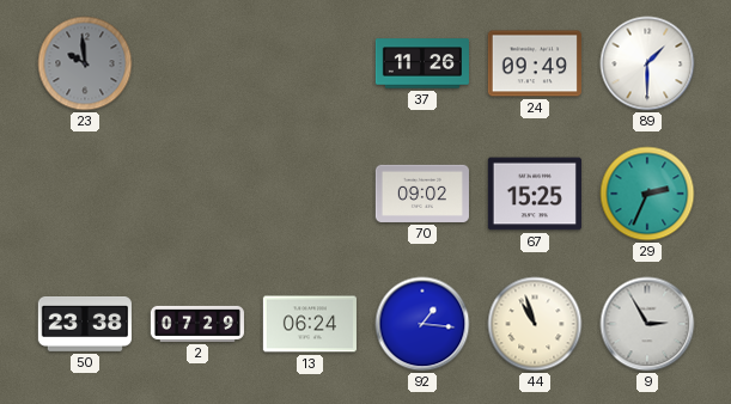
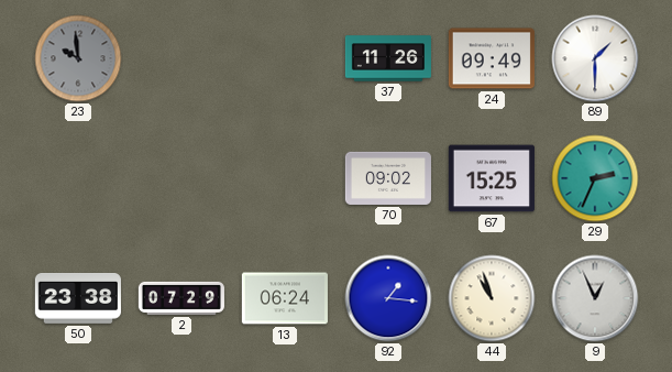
9: 2:55 -> 12:56 (595, 298)
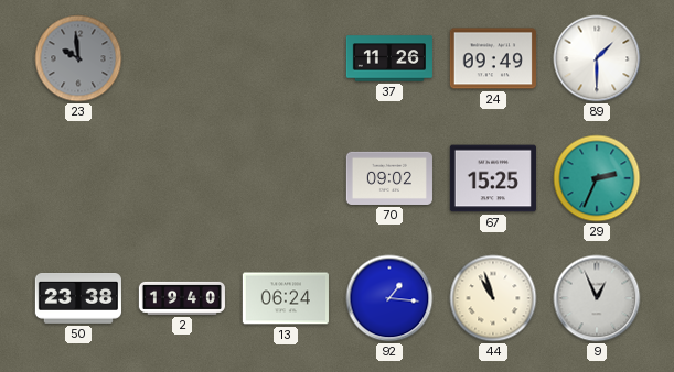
2: 07:29 -> 19:40 (182, 298)
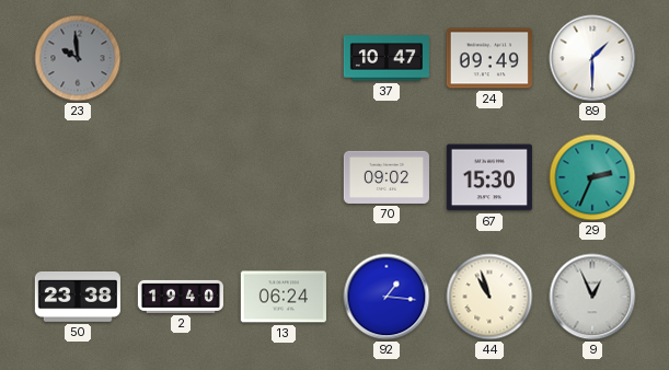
37: 11:26 -> 10:47 (385, 58)
67: 15:25 -> 15:30 (489, 177)
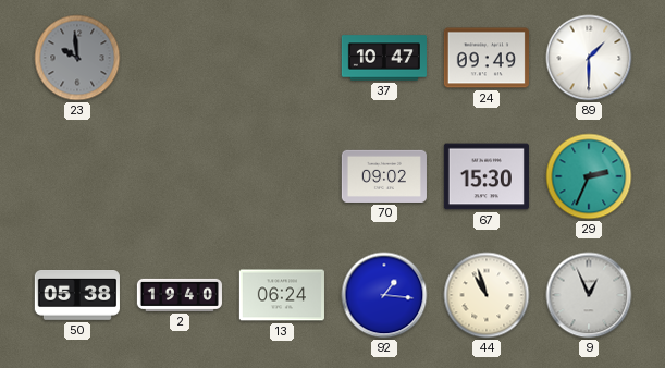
50: 23:38 -> 05:38 (77, 296)
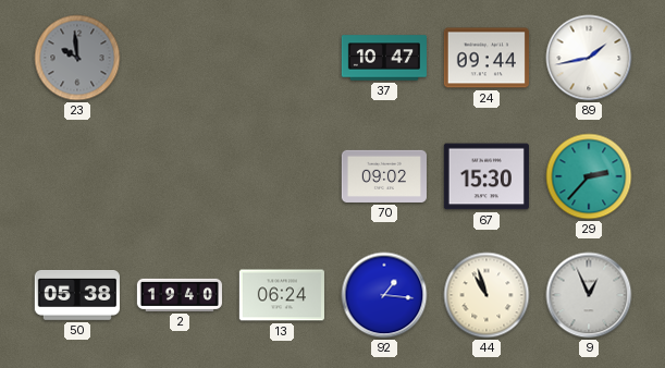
24: 09:49 -> 09:44 (487, 58)
89: 1:30 -> 1:43 (589, 58)
29: 2:34 -> 2:37 (589, 176)
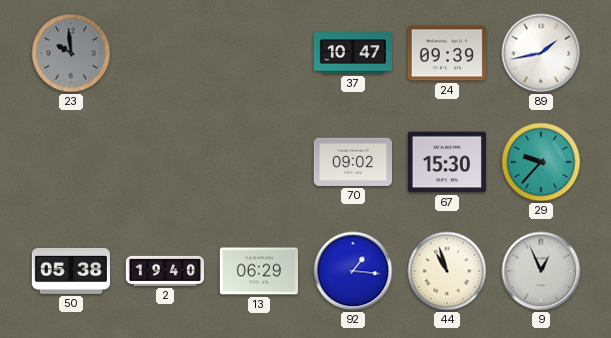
24: 09:44 -> 09:39 (447, 53)
29: 2:37 -> 9:37 (541, 162)
13: 06:24 -> 06:29 (259, 271)
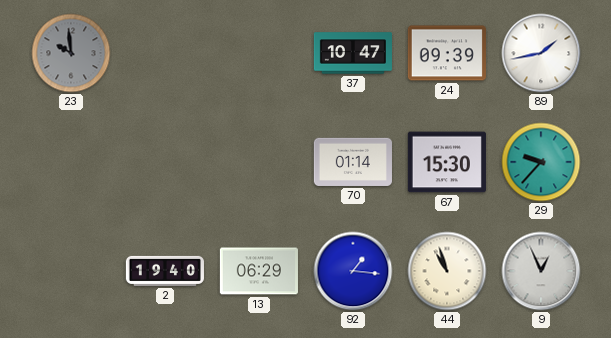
70: 09:02 -> 01:14 (353, 162)
50: 05:38 -> none (71, 272)
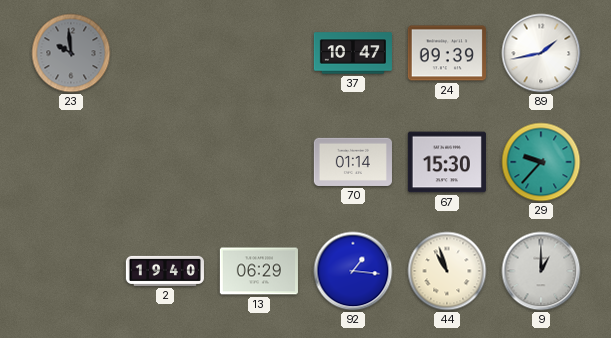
9: 12:56 -> 1:00 (541, 271)
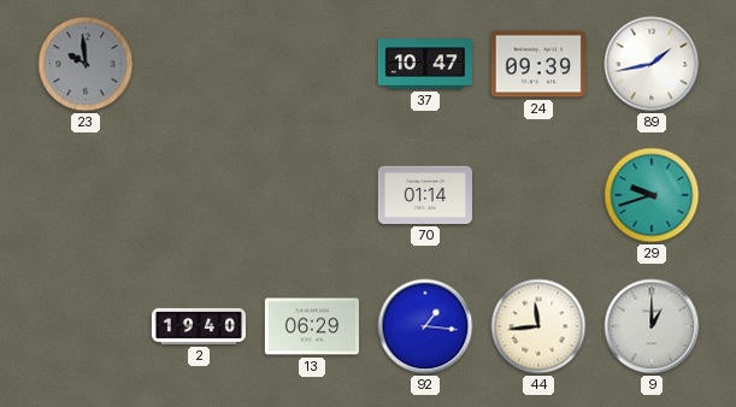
67: 15:30 -> none (447, 162)
29: 9:37 -> 9:42 (652, 195)
44: 10:57 -> 11:44 (538, 326)
